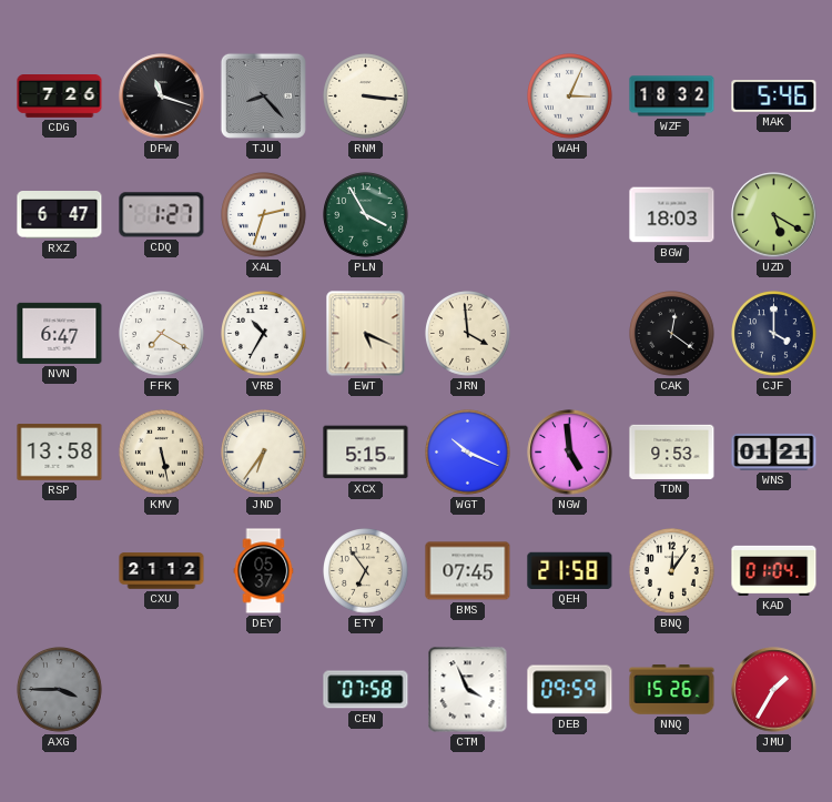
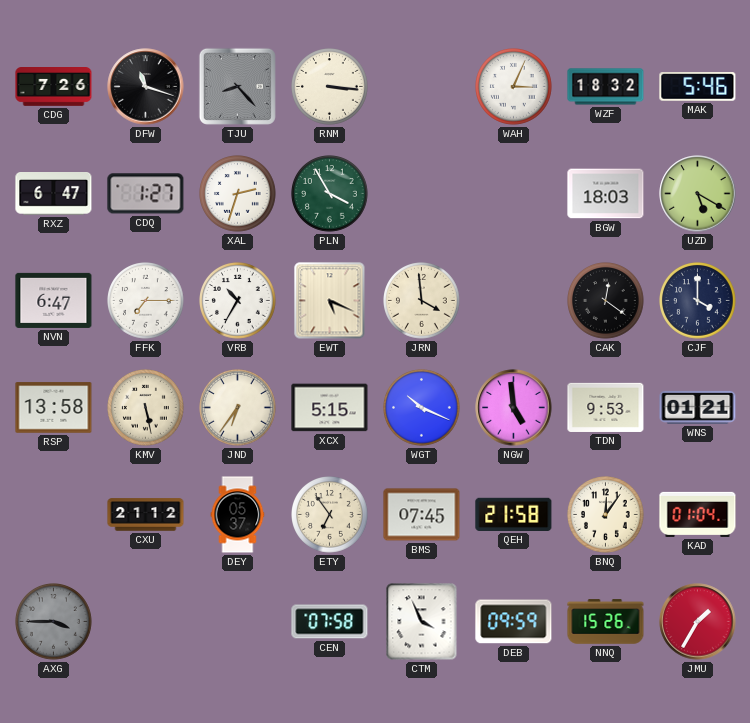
FFK: 7:20 -> 7:15 (146, 301)
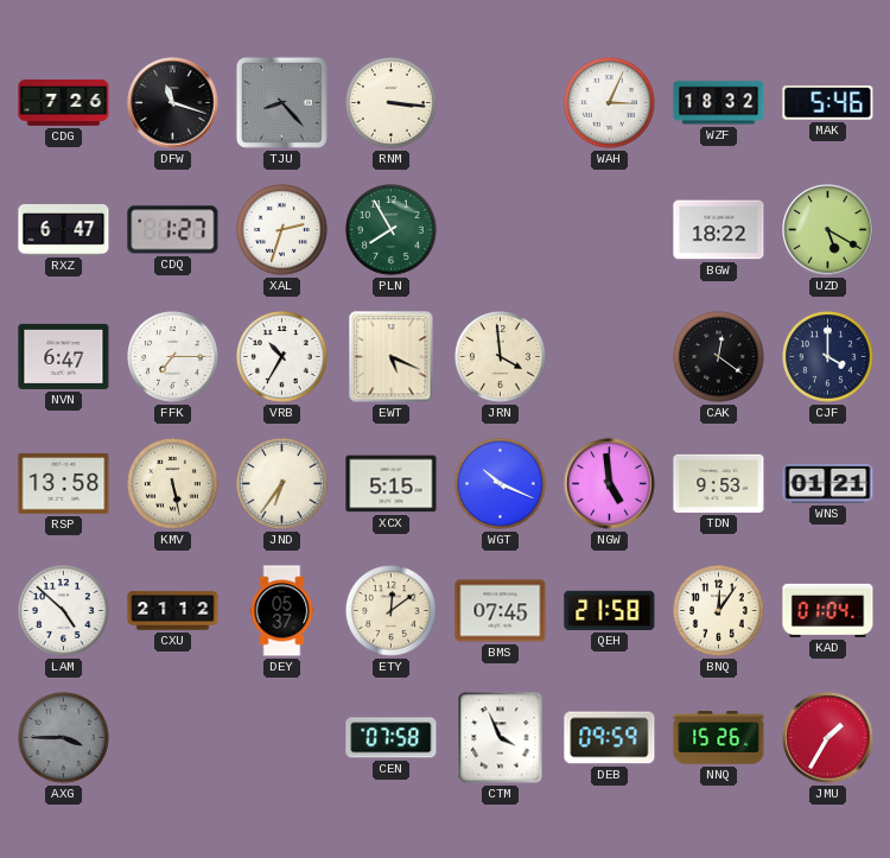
PLN: 3:55 -> 7:55 (392, 230)
BGW: 18:03 -> 18:22 (719, 230)
LAM: none -> 4:52 (64, 611)
ETY: 6:54 -> 12:09 (392, 611)
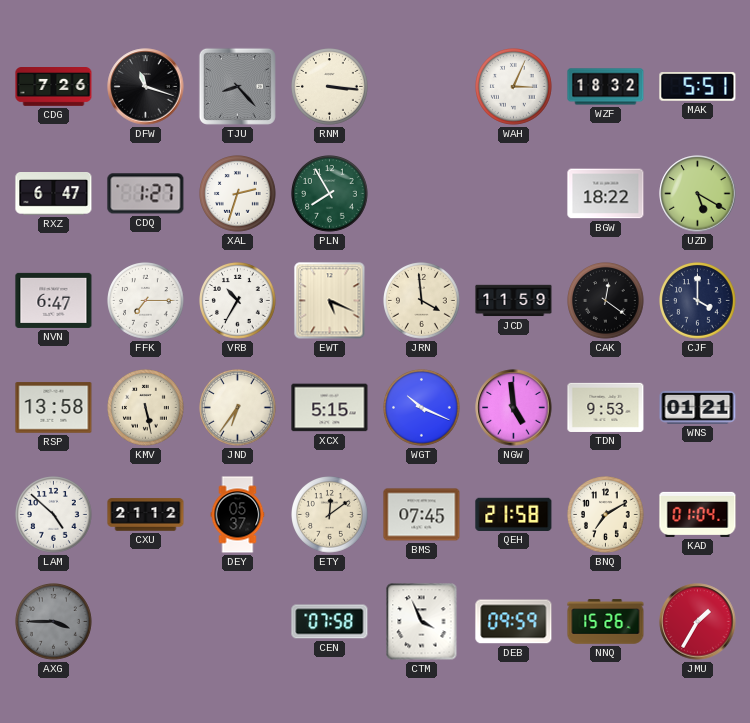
MAK: 5:46 -> 5:51 (698, 87)
JCD: none -> 11:59 (514, 301)
BNQ: 12:06 -> 7:10 (606, 515)
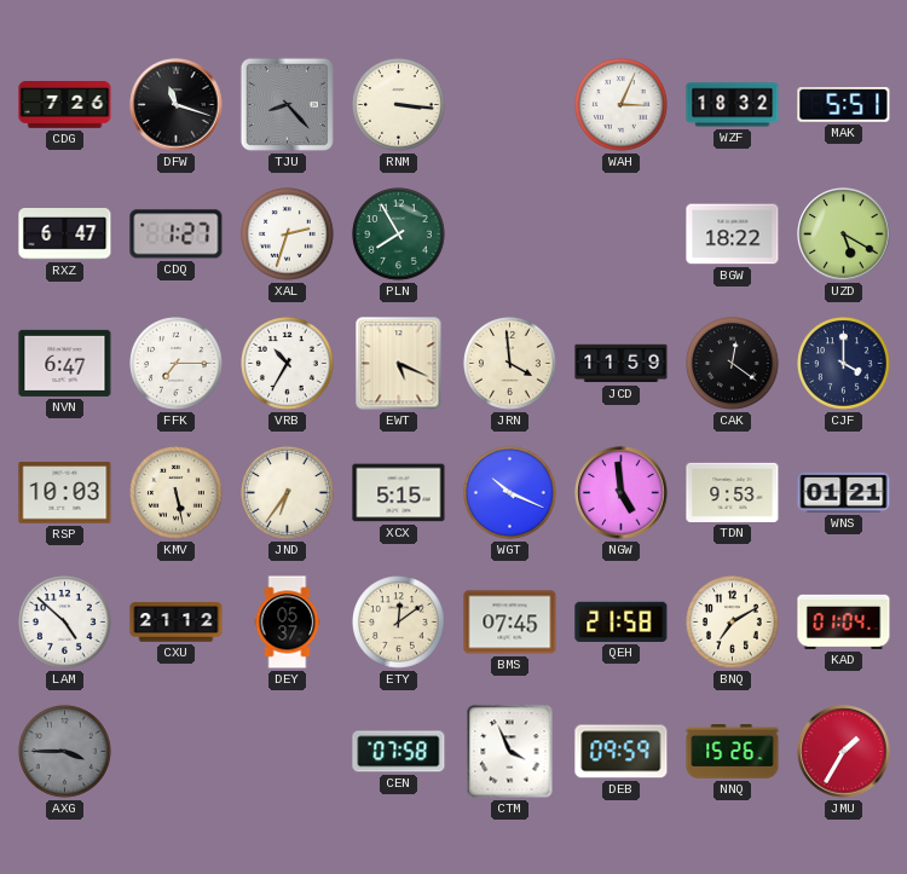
RSP: 13:58 -> 10:03 (65, 493)
